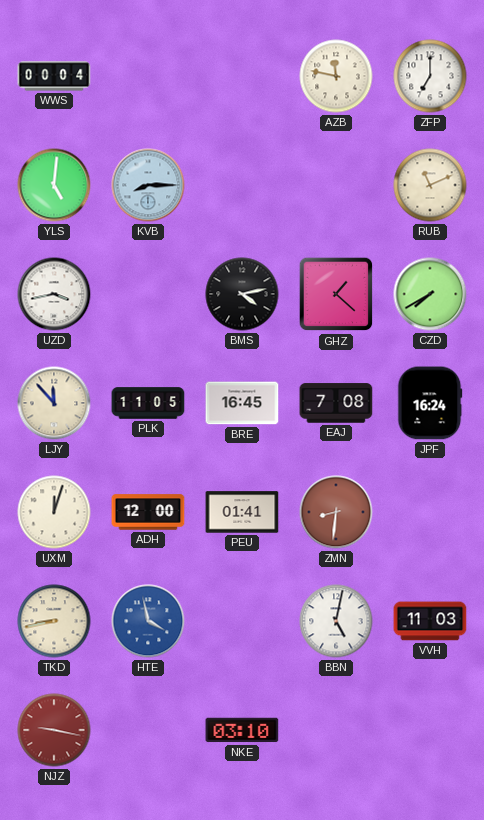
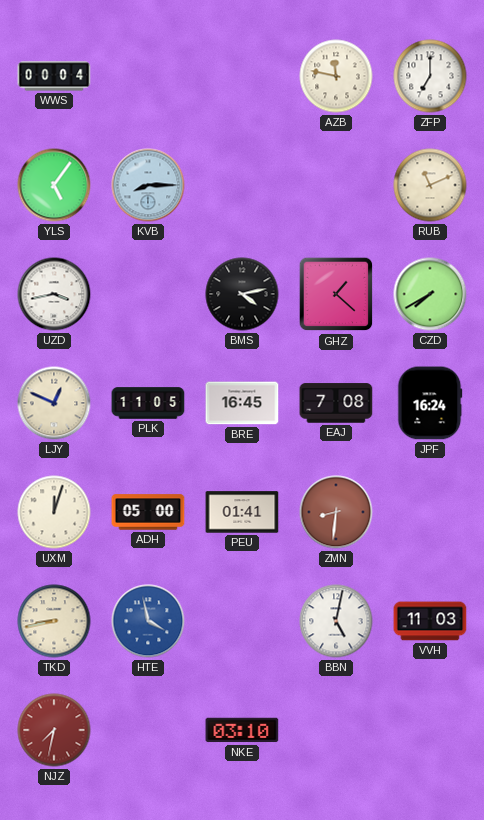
YLS: 5:01 -> 5:06 (54, 185)
LJY: 11:53 -> 12:49 (54, 403)
ADH: 12:00 -> 05:00 (148, 512)
NJZ: 9:17 -> 7:32 (54, 730)
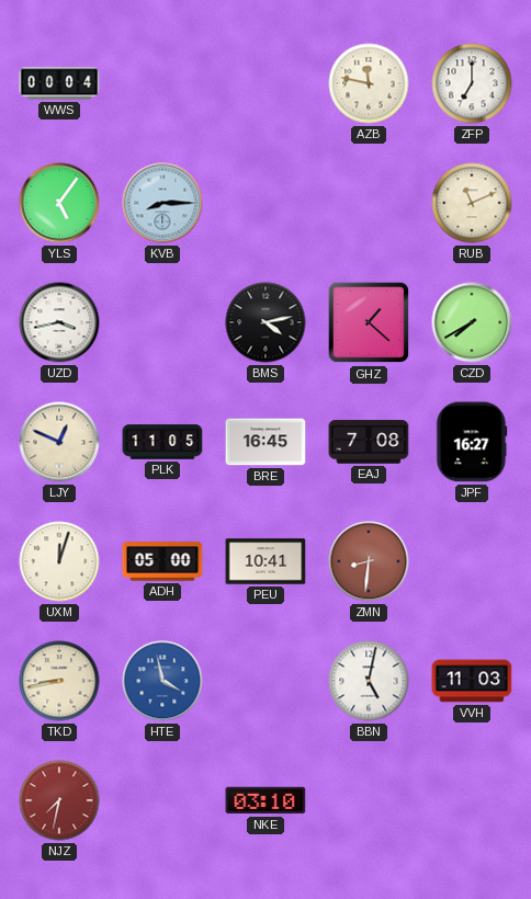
JPF: 16:24 -> 16:27 (472, 442)
PEU: 01:41 -> 10:41 (265, 561)
